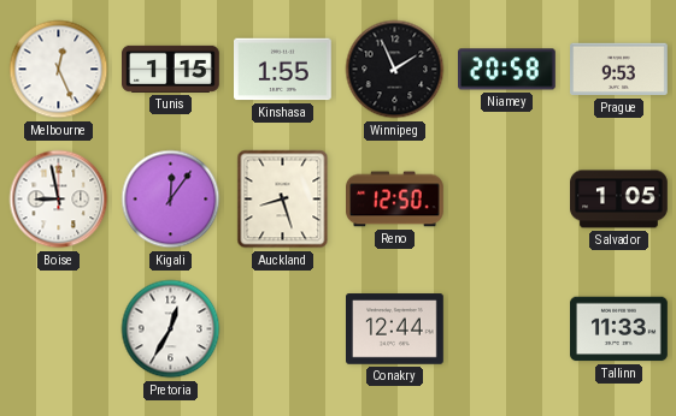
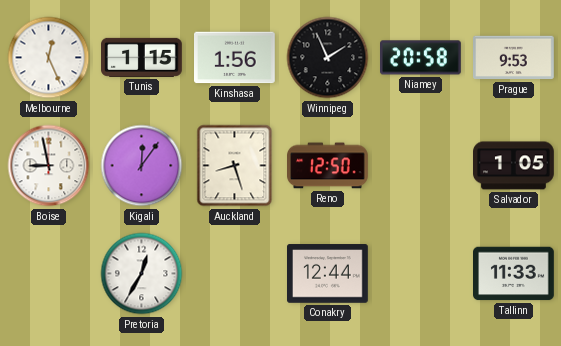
Kinshasa: 1:55 -> 1:56 (235, 58)
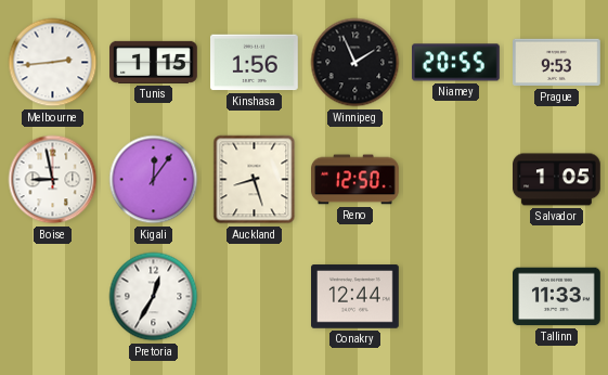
Melbourne: 12:26 -> 2:44 (53, 63)
Niamey: 20:58 -> 20:55 (456, 63)
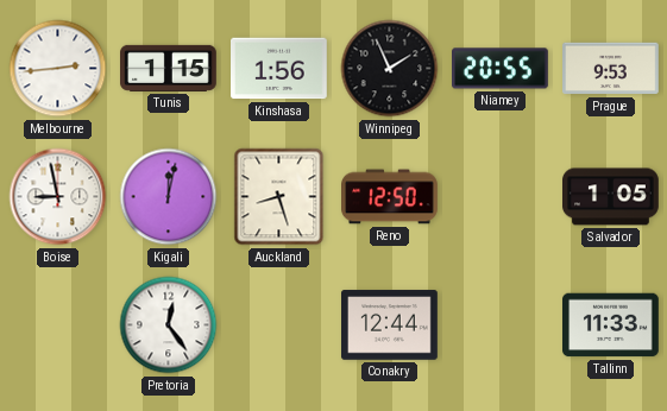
Kigali: 12:06 -> 12:02 (169, 197)
Pretoria: 12:35 -> 12:24 (169, 325)
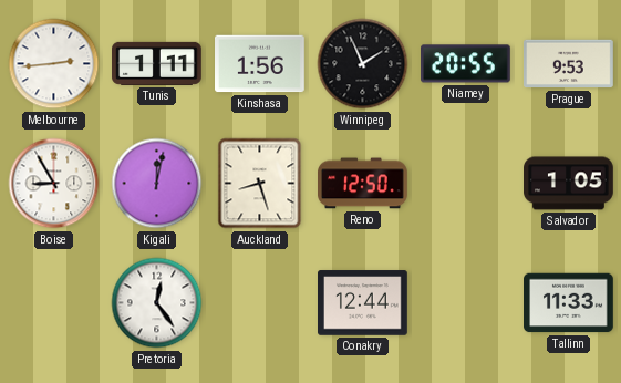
Tunis: 1:15 -> 1:11 (157, 63)
Boise: 8:58 -> 8:55 (54, 184)
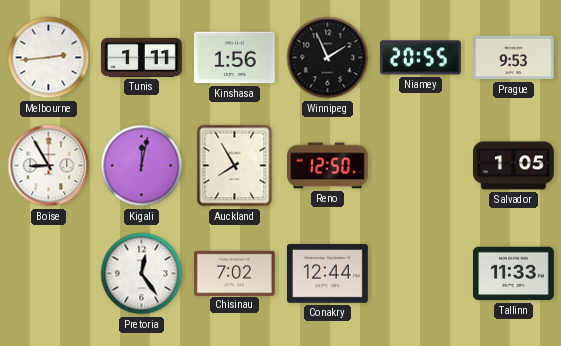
Auckland: 8:27 -> 7:55 (235, 166)
Chisinau: none -> 7:02 (235, 273)
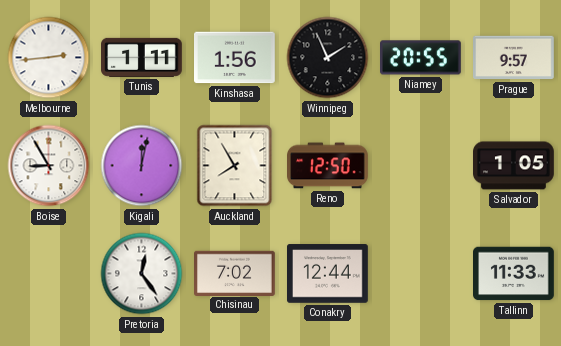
Prague: 9:53 -> 9:57 (514, 58)
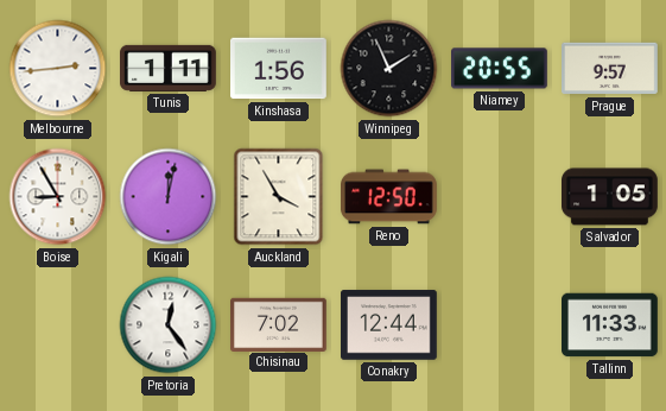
Auckland: 7:55 -> 3:55 (279, 197)
